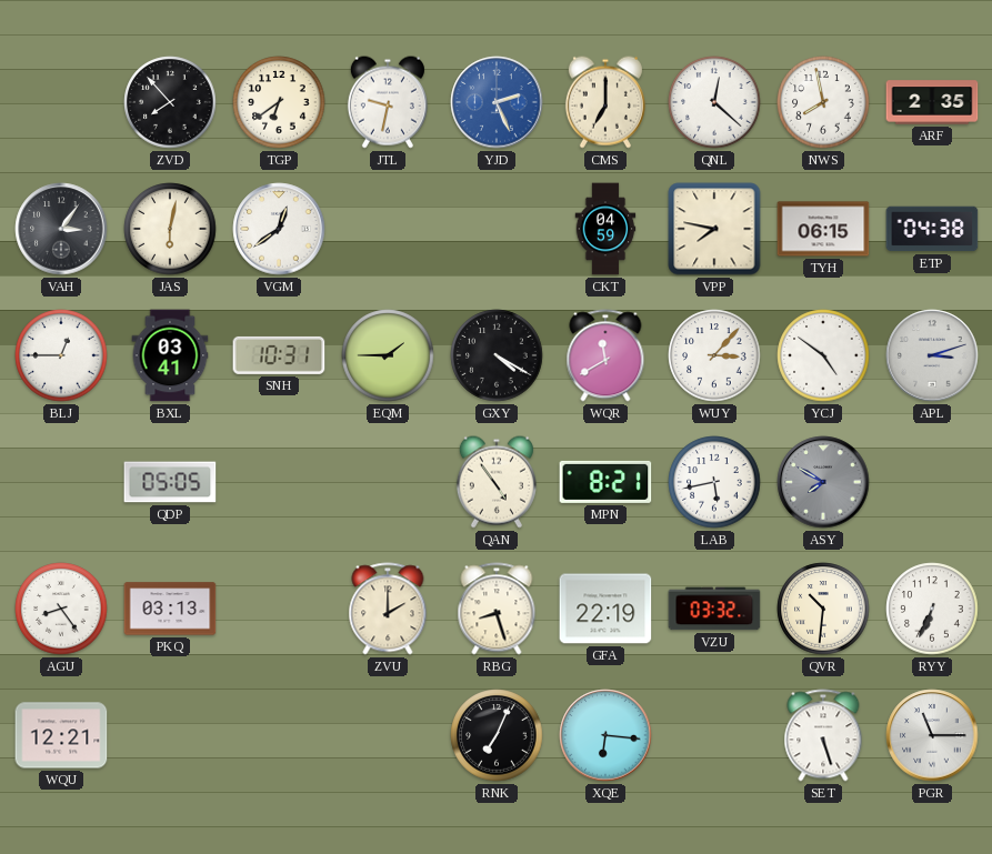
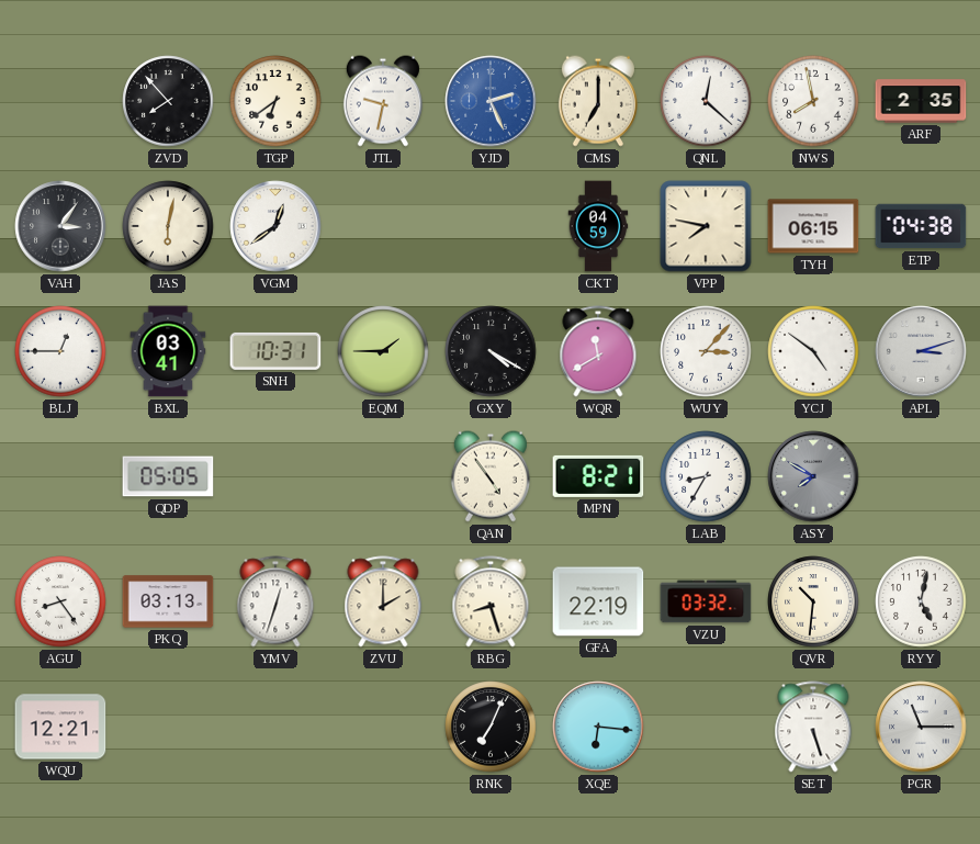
LAB: 5:43 -> 8:35 (706, 476)
YMV: none -> 12:33 (275, 601)
RYY: 6:34 -> 5:02 (921, 601)
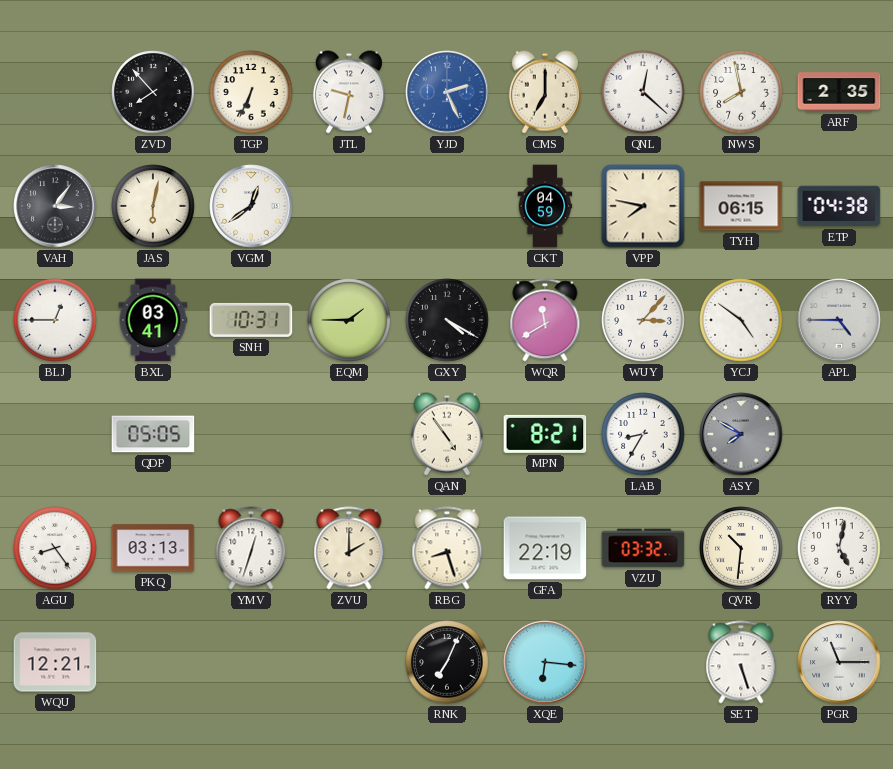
TGP: 6:39 -> 6:34 (251, 92)
APL: 3:12 -> 4:45 (839, 320)
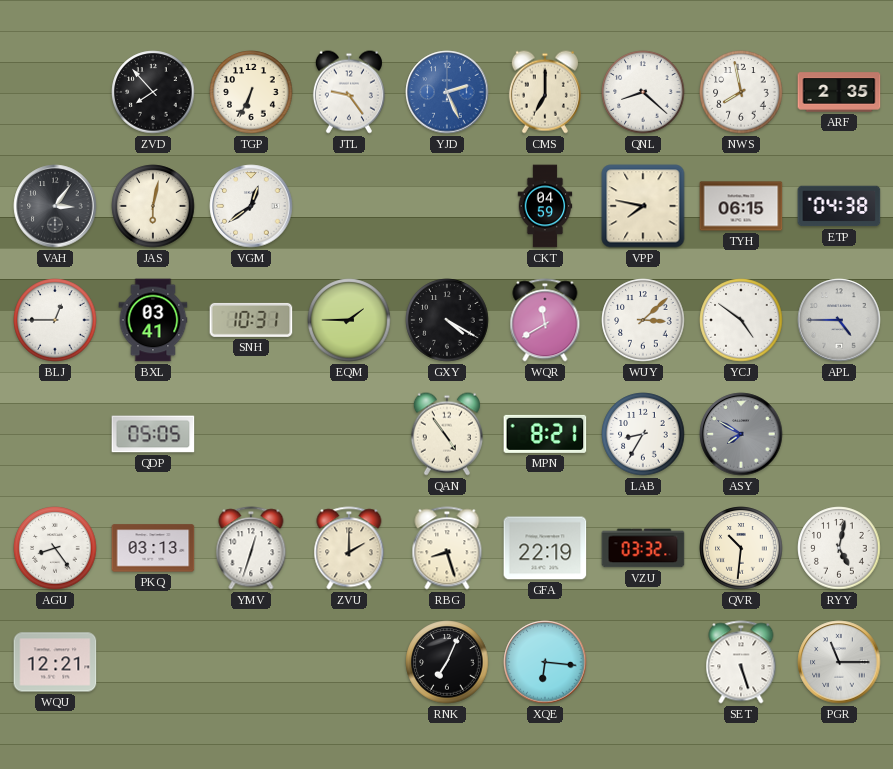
JTL: 9:32 -> 9:24 (349, 92)
QNL: 12:22 -> 8:22 (643, 92)
WUY: 3:07 -> 3:08 (643, 320)
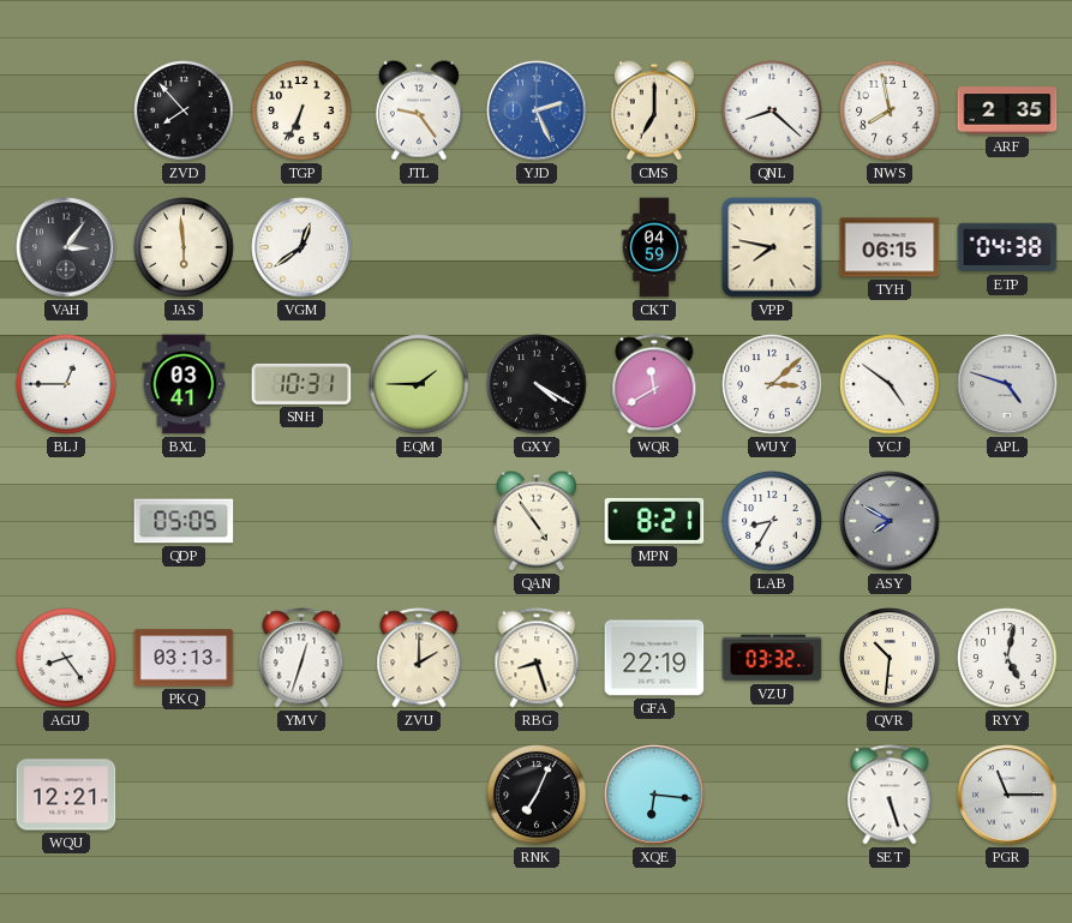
JAS: 6:02 -> 5:59 (184, 247)
APL: 4:45 -> 4:48 (1007, 384)
